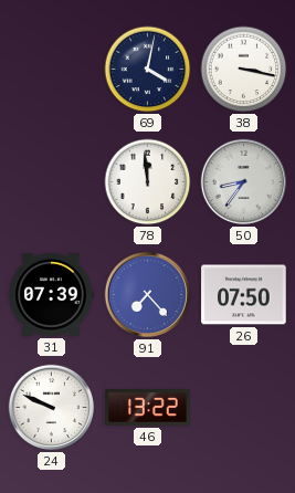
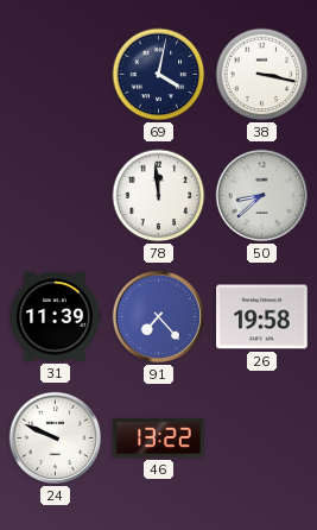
50: 8:36 -> 8:38 (262, 196)
31: 07:39 -> 11:39 (55, 317)
26: 07:50 -> 19:58 (262, 317)
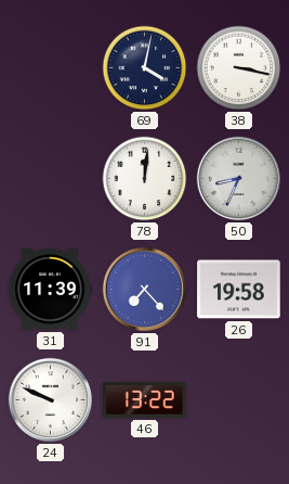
78: 11:59 -> 12:01 (145, 179)
50: 8:38 -> 8:34 (239, 179)
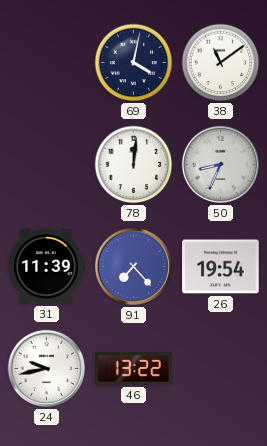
38: 3:17 -> 11:09 (221, 63)
26: 19:58 -> 19:54 (221, 267)
24: 9:49 -> 9:43 (47, 369)
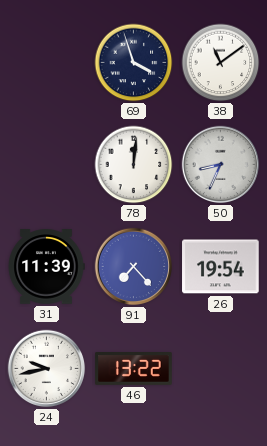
69: 4:02 -> 3:57 (134, 63)
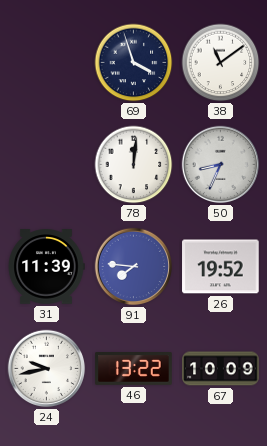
91: 7:23 -> 7:46 (134, 267)
26: 19:54 -> 19:52 (221, 267)
67: none -> 10:09 (221, 369)
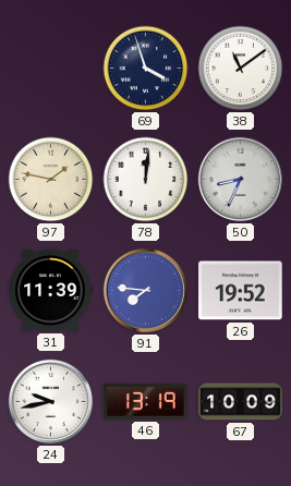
97: none -> 1:47 (51, 180)
46: 13:22 -> 13:19 (146, 402)
